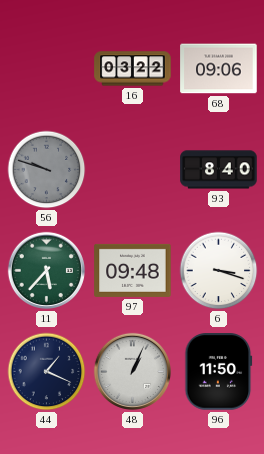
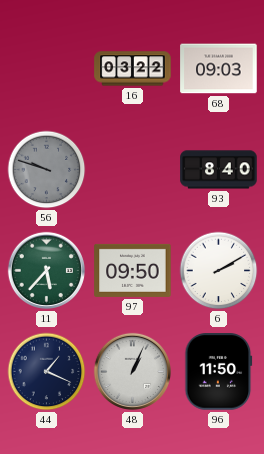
68: 09:06 -> 09:03 (219, 69)
97: 09:48 -> 09:50 (133, 270)
6: 3:18 -> 2:10 (219, 271)
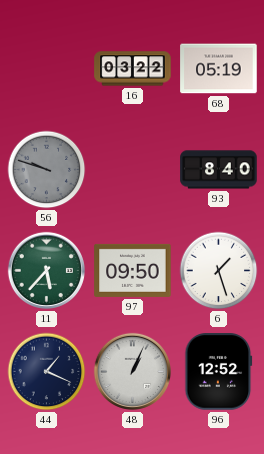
68: 09:03 -> 05:19 (219, 69)
6: 2:10 -> 1:27 (219, 271)
96: 11:50 -> 12:52 (219, 372)
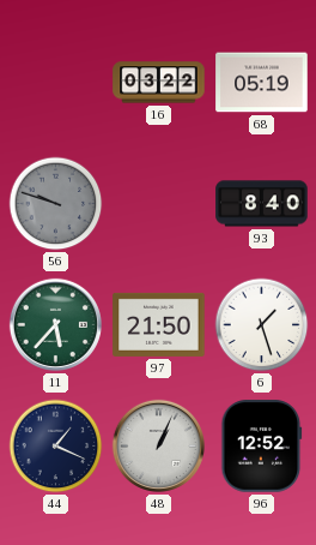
97: 09:50 -> 21:50 (159, 324)
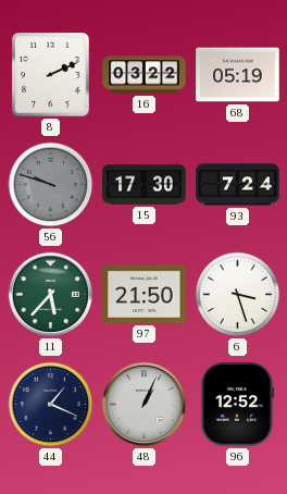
8: none -> 2:11 (51, 75)
15: none -> 17:30 (145, 185)
93: 8:40 -> 7:24 (238, 185)
6: 1:27 -> 3:27 (238, 295)
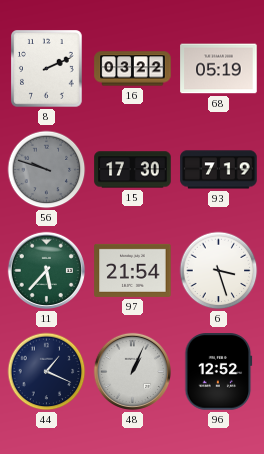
93: 7:24 -> 7:19 (219, 170)
97: 21:50 -> 21:54 (133, 270)
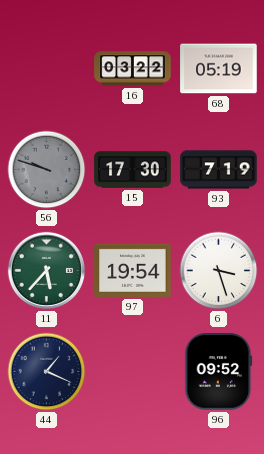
8: 2:11 -> none (47, 69)
97: 21:54 -> 19:54 (133, 270)
48: 1:04 -> none (132, 371)
96: 12:52 -> 09:52 (219, 372)
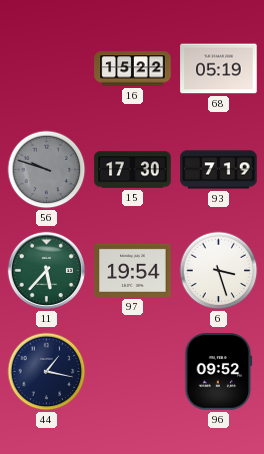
16: 03:22 -> 15:22 (133, 69)
44: 1:19 -> 1:17 (47, 372)
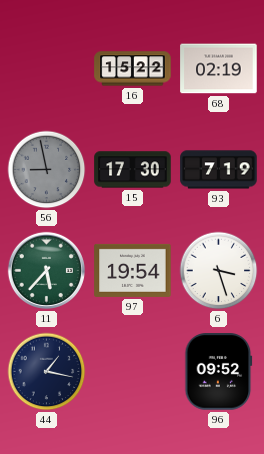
68: 05:19 -> 02:19 (219, 69)
56: 9:48 -> 8:58 (47, 170)
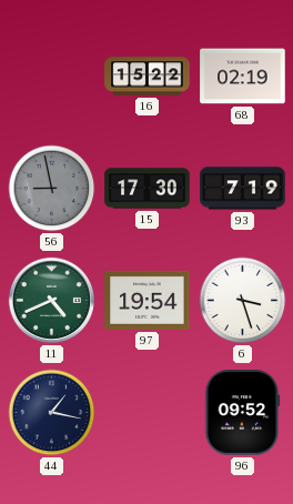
11: 5:37 -> 4:41 (51, 300)
